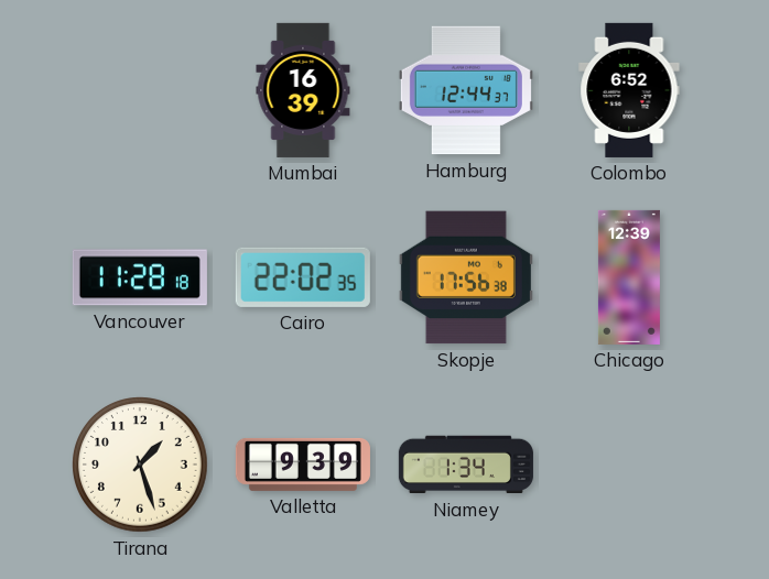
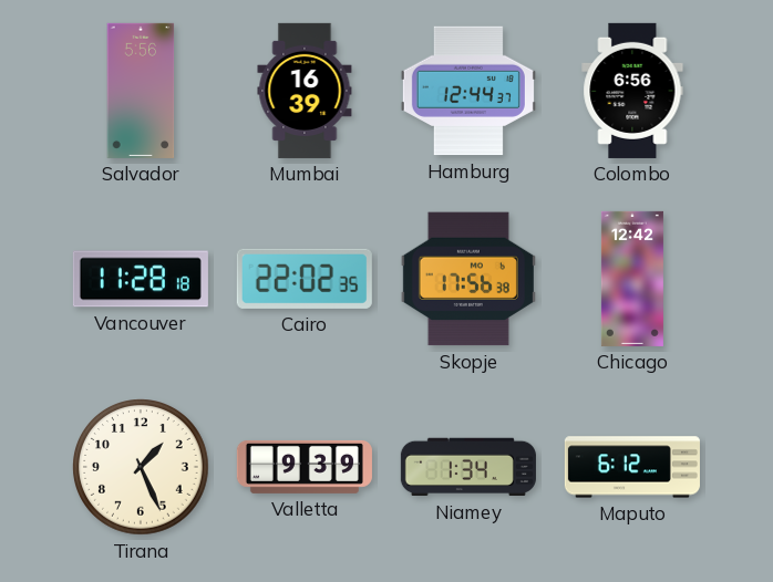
Salvador: none -> 5:56 (141, 91)
Colombo: 6:52 -> 6:56 (632, 91)
Chicago: 12:39 -> 12:42 (632, 279)
Tirana: 1:27 -> 1:26 (141, 467)
Maputo: none -> 6:12 (632, 467)
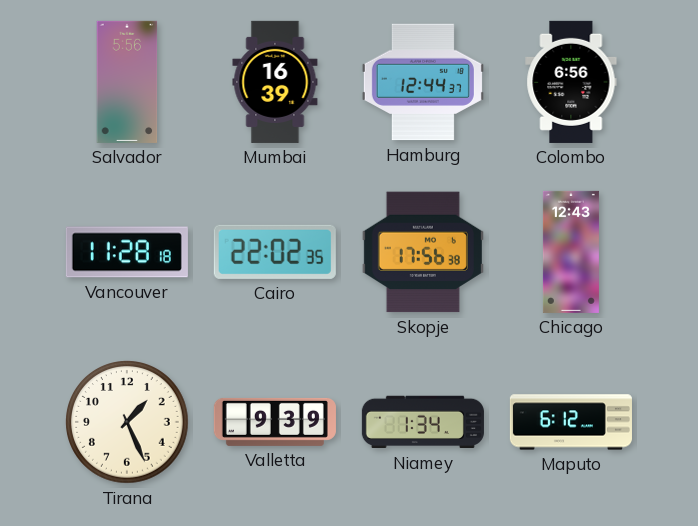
Chicago: 12:42 -> 12:43 (571, 252)
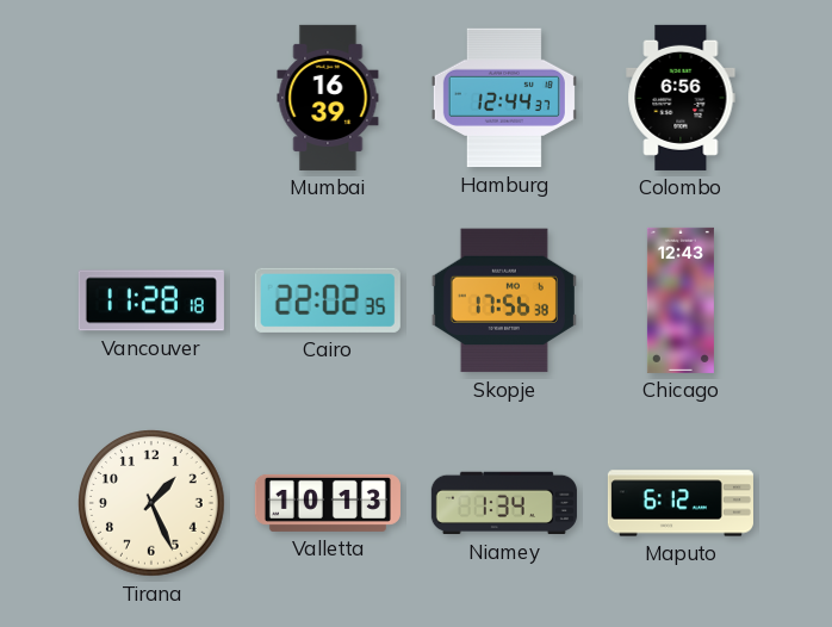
Salvador: 5:56 -> none (127, 82)
Valletta: 9:39 -> 10:13 (328, 503)
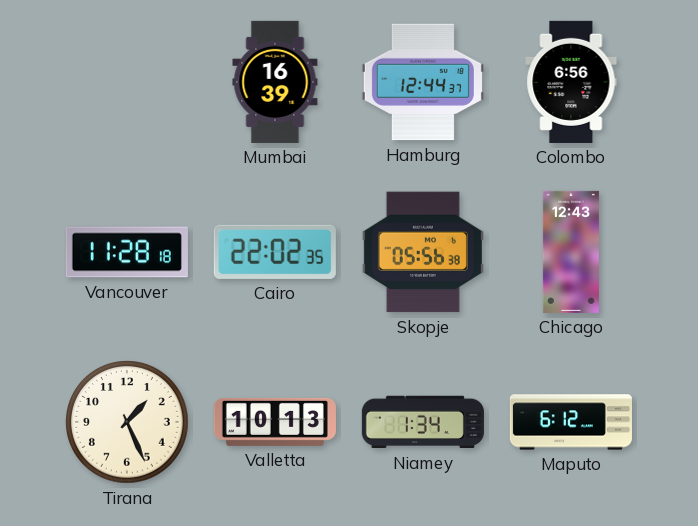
Skopje: 17:56 -> 05:56 (423, 252)
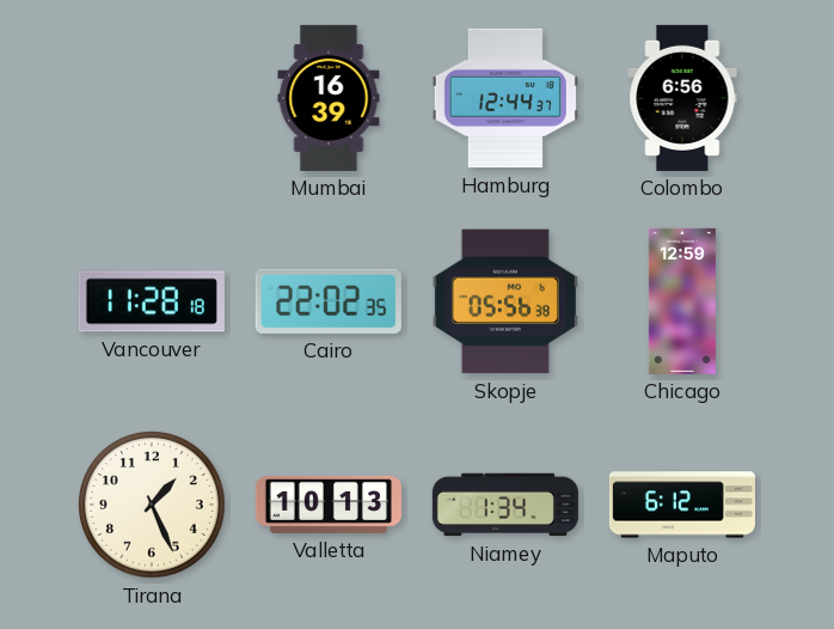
Chicago: 12:43 -> 12:59 (682, 301)
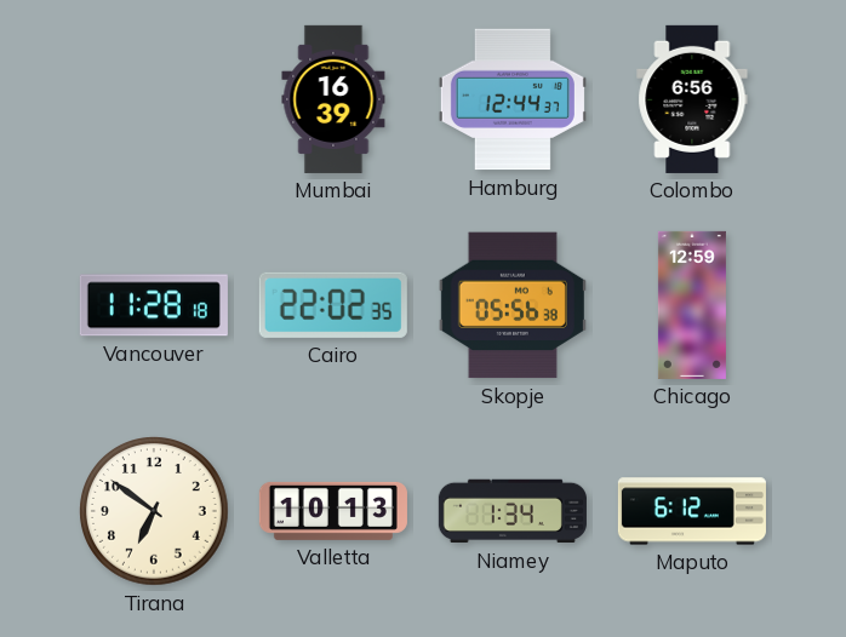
Tirana: 1:26 -> 6:51 (154, 511)
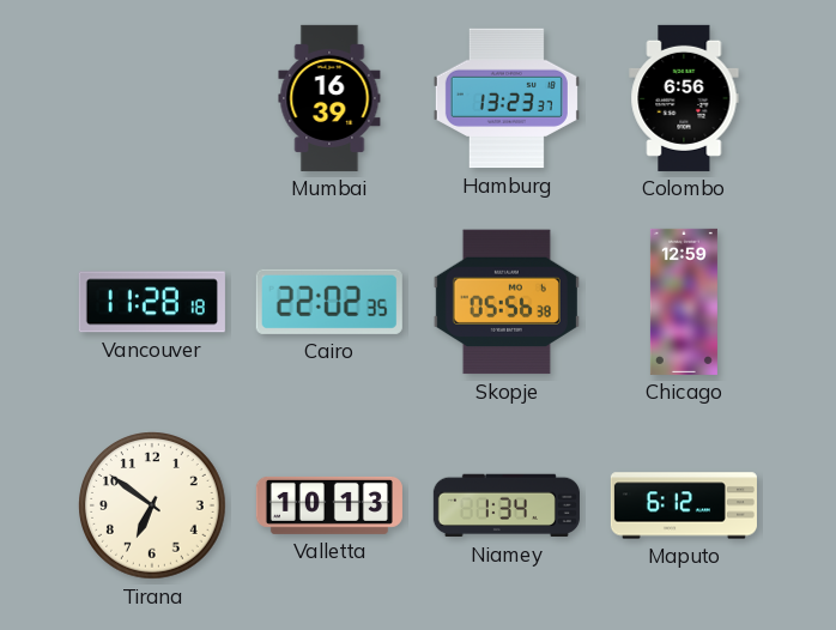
Hamburg: 12:44 -> 13:23 (507, 98)
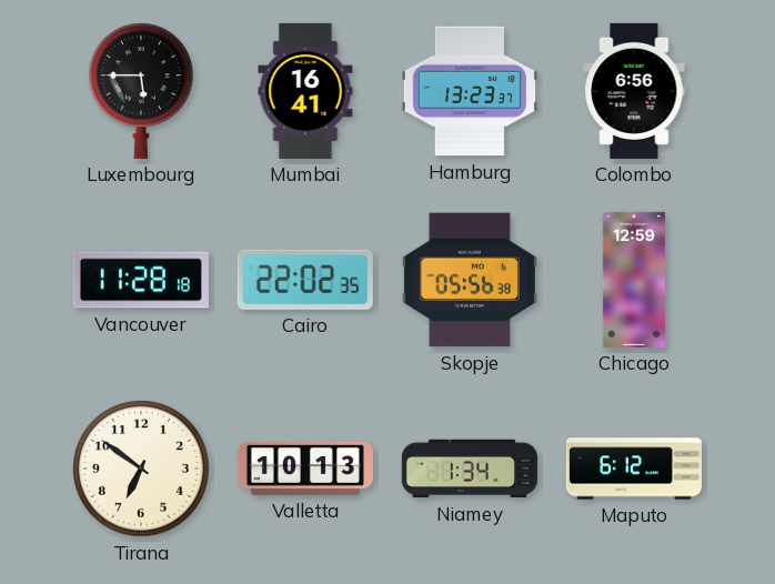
Luxembourg: none -> 5:45 (142, 91)
Mumbai: 16:39 -> 16:41 (305, 91)
